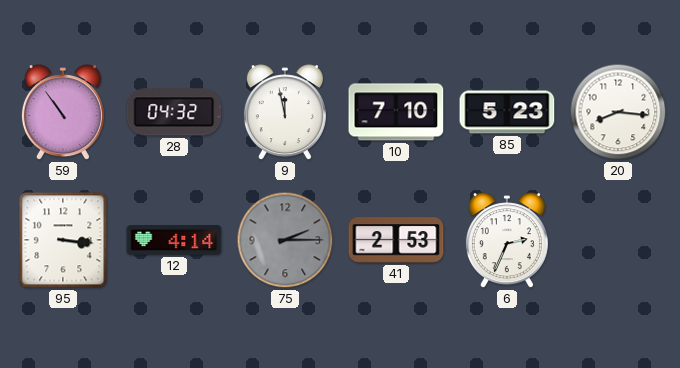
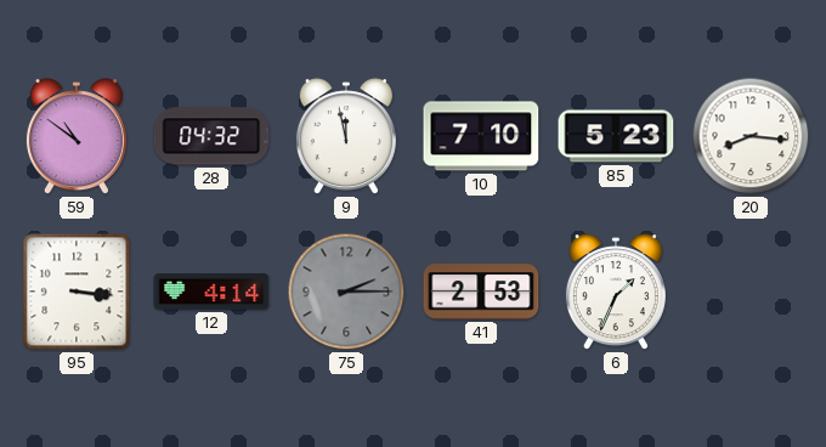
59: 10:54 -> 10:51 (77, 137)
6: 2:34 -> 1:34 (616, 293)
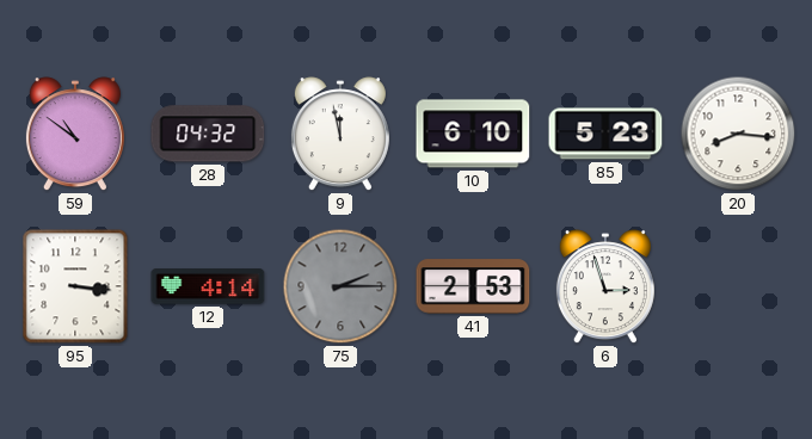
10: 7:10 -> 6:10 (473, 134)
6: 1:34 -> 2:57 (605, 287)
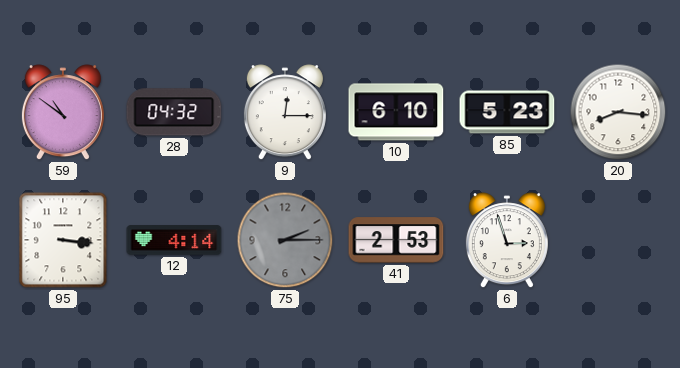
9: 11:58 -> 12:15 (285, 113)
